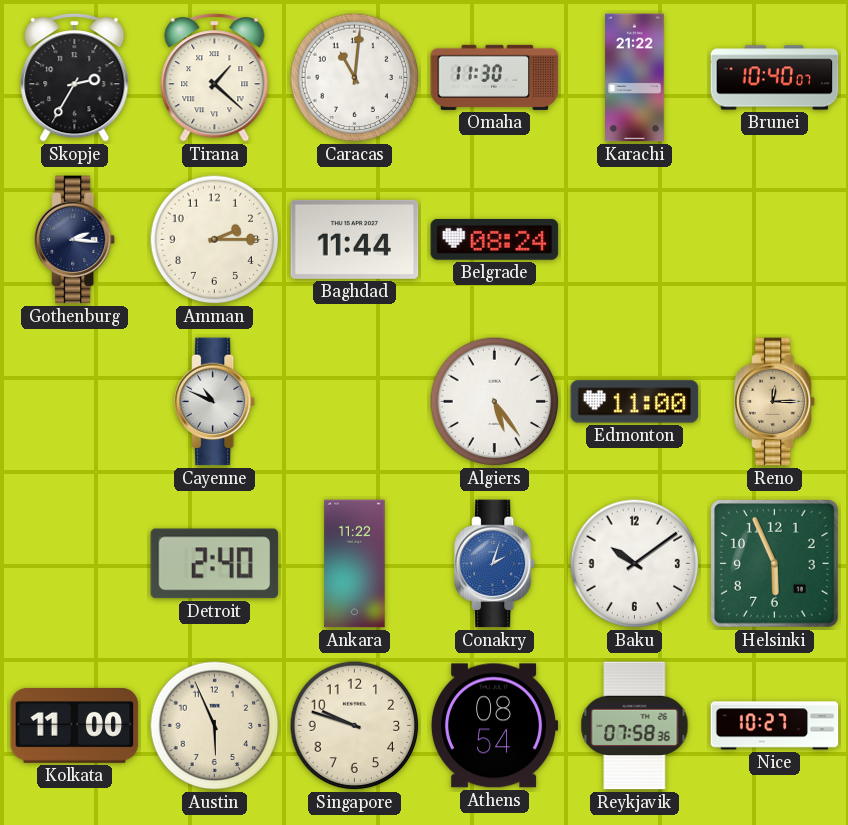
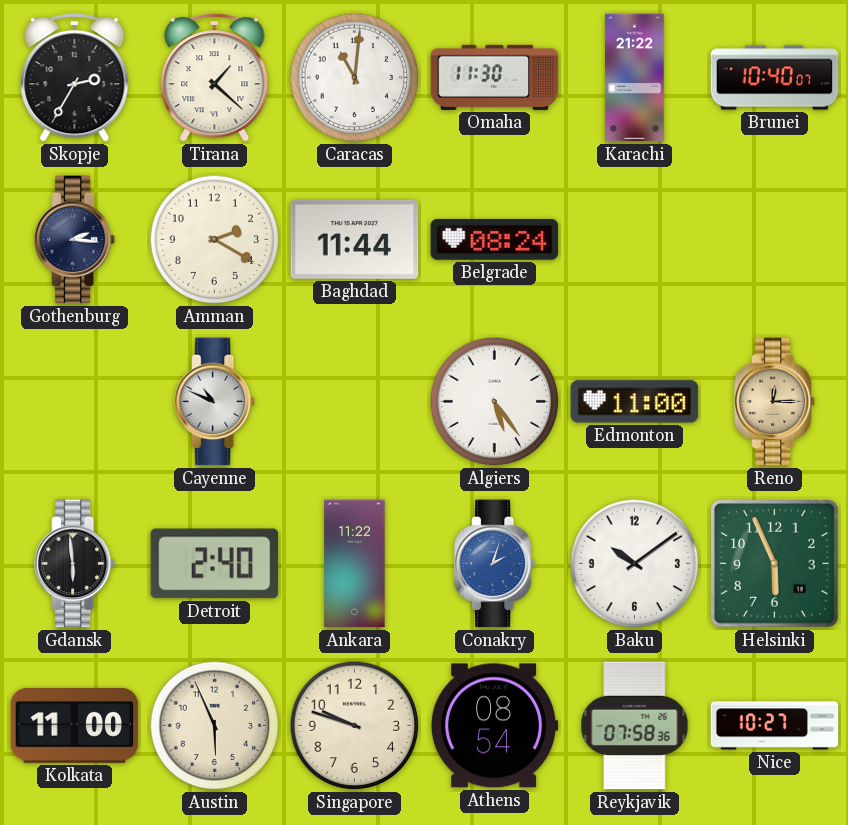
Amman: 2:15 -> 2:20 (215, 240)
Gdansk: none -> 5:59 (75, 564)
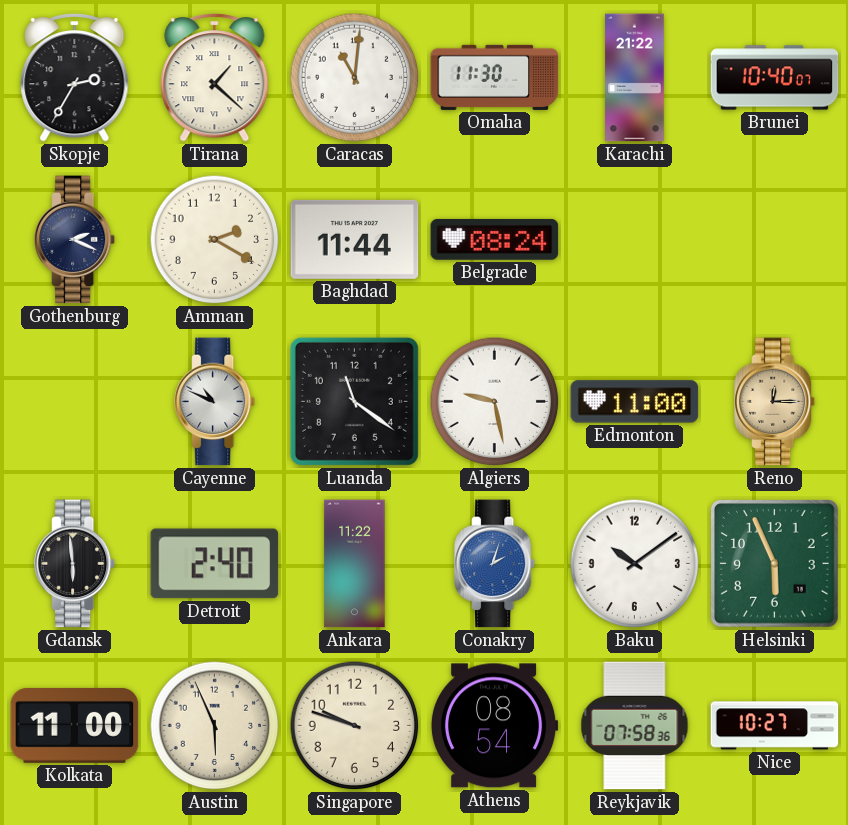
Gothenburg: 2:16 -> 2:19 (75, 240)
Luanda: none -> 11:21 (354, 401)
Algiers: 5:24 -> 9:28 (495, 402)
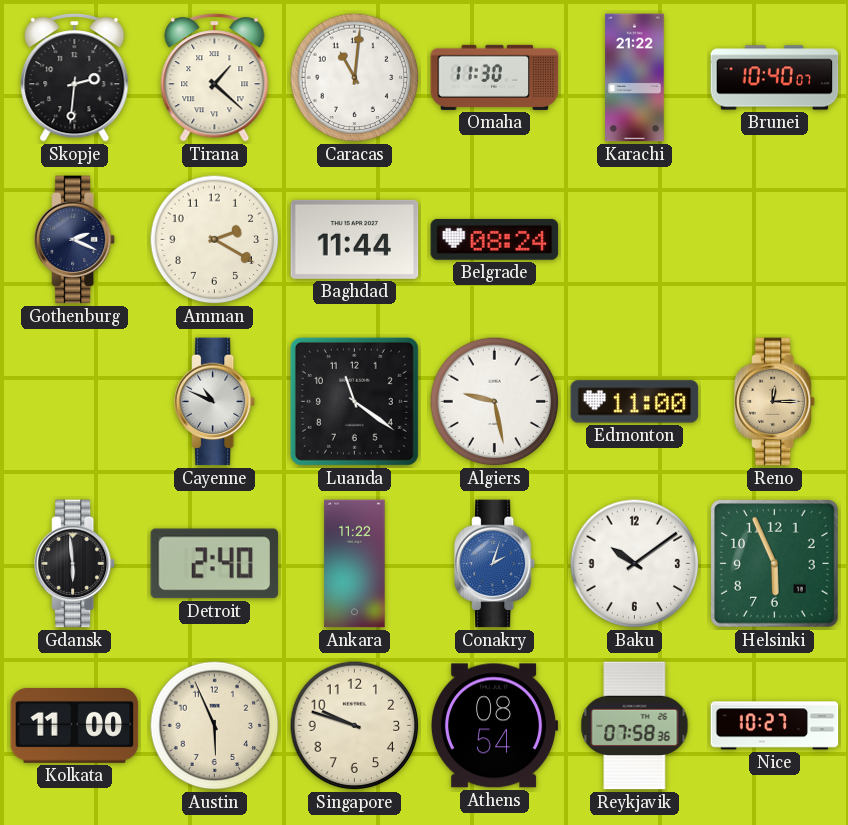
Skopje: 2:35 -> 2:31 (75, 78)
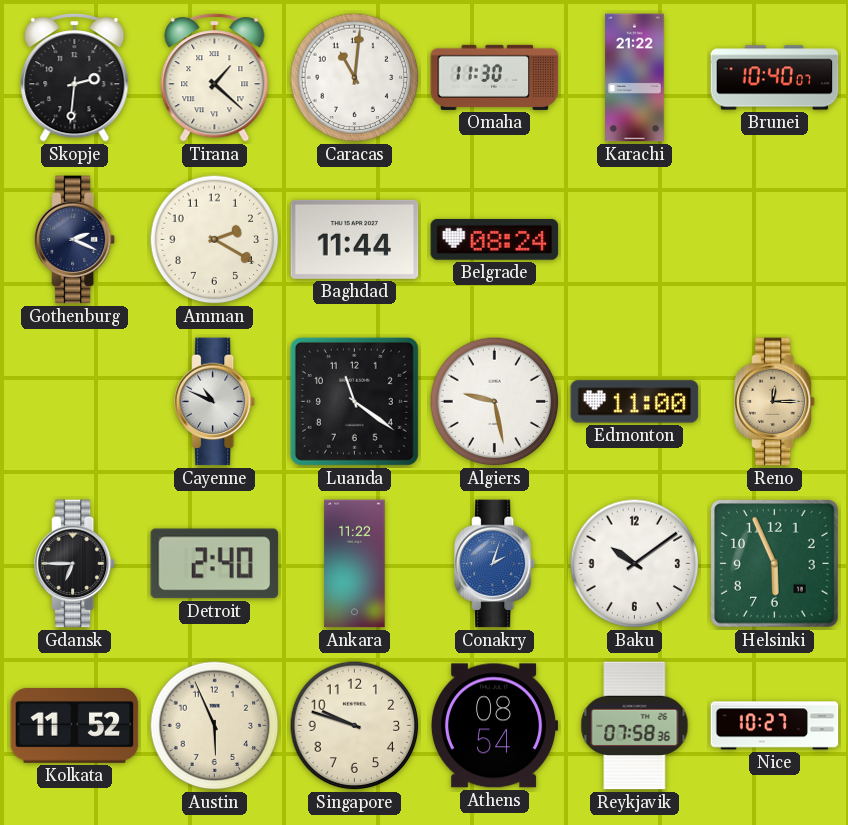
Gdansk: 5:59 -> 6:45 (75, 564)
Kolkata: 11:00 -> 11:52 (75, 725)
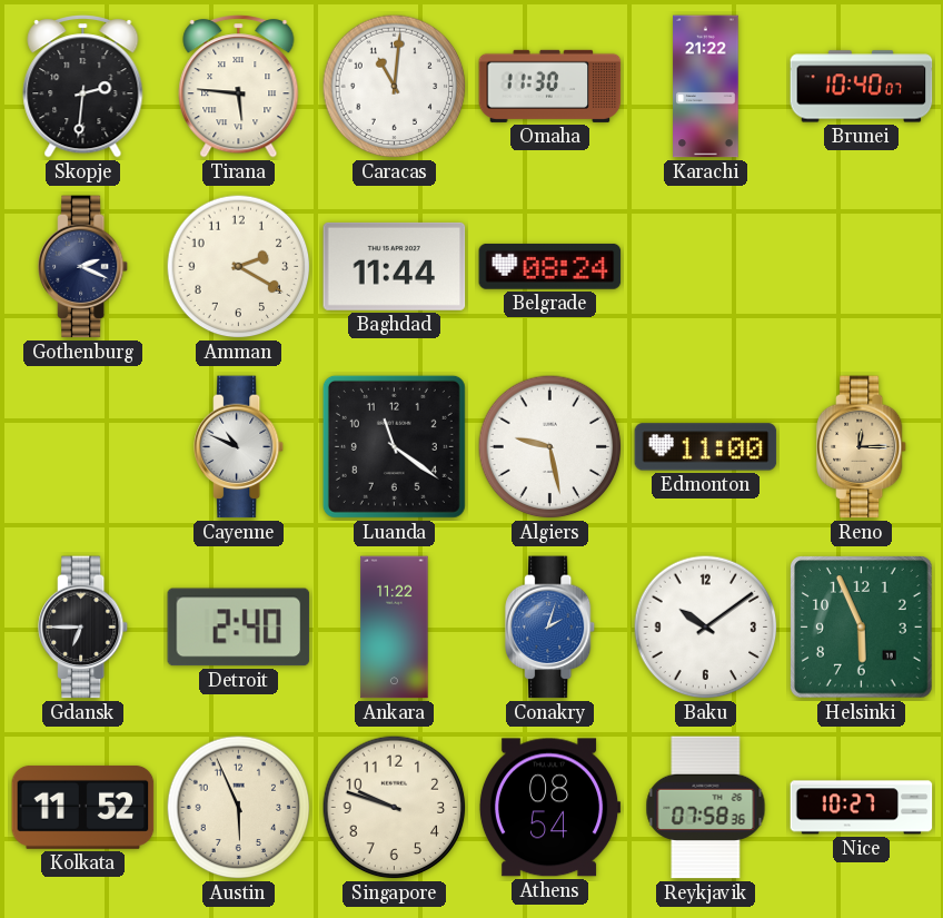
Tirana: 1:22 -> 5:46 (239, 87)
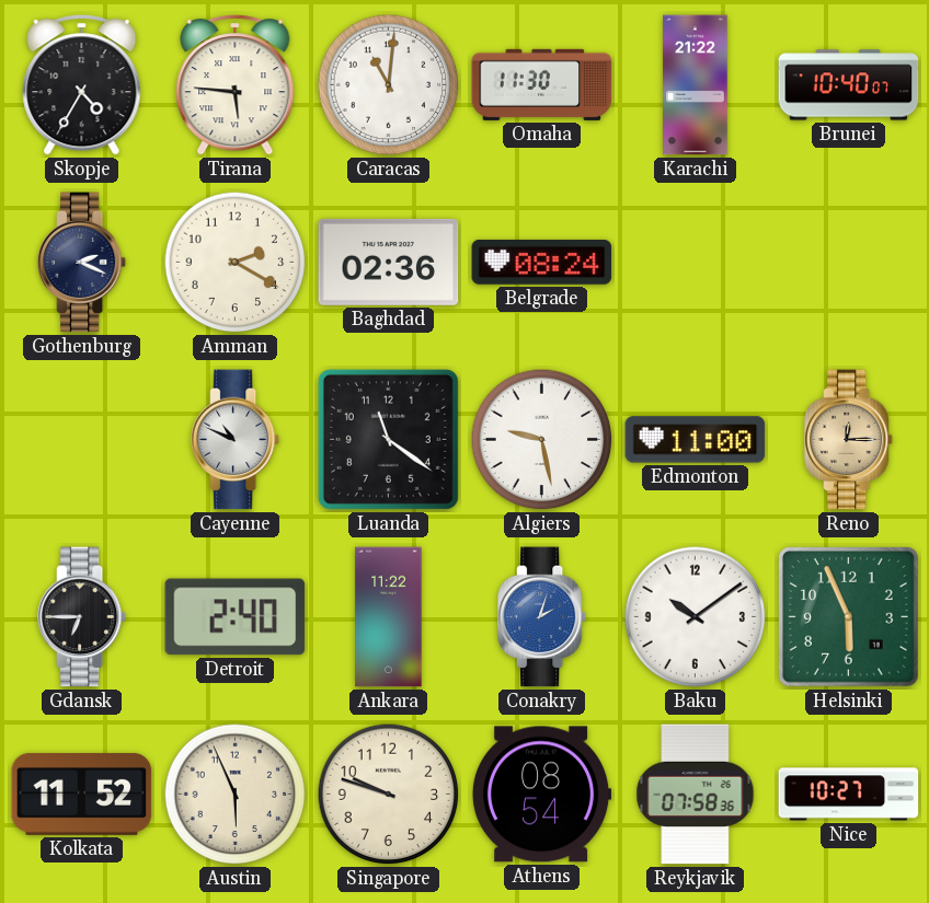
Skopje: 2:31 -> 4:35 (82, 85)
Baghdad: 11:44 -> 02:36 (389, 262)
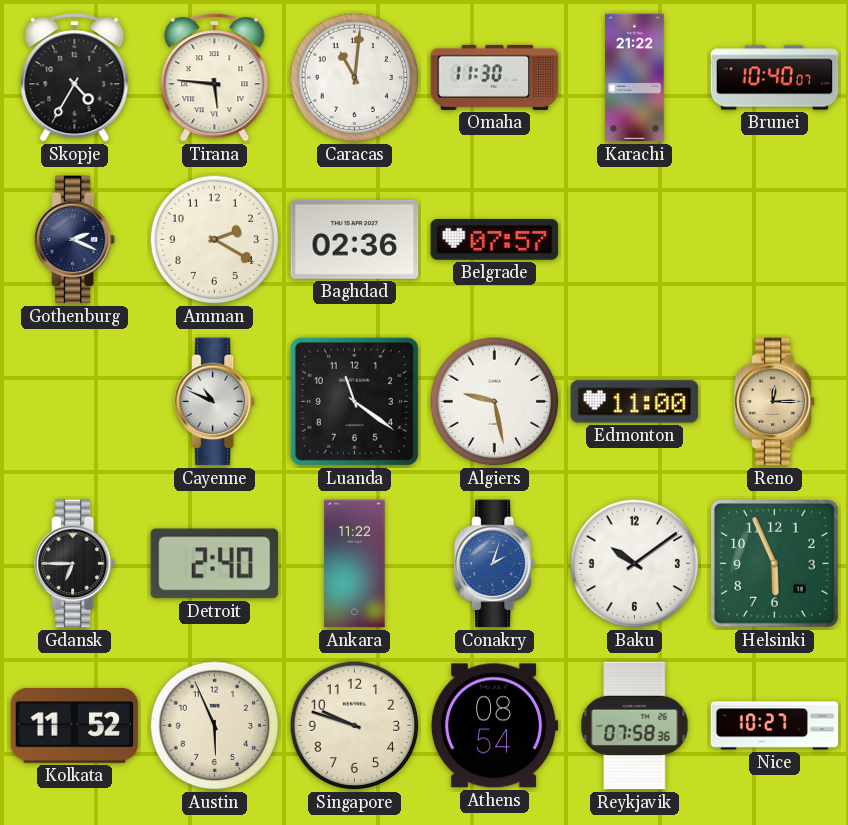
Belgrade: 08:24 -> 07:57 (495, 239)
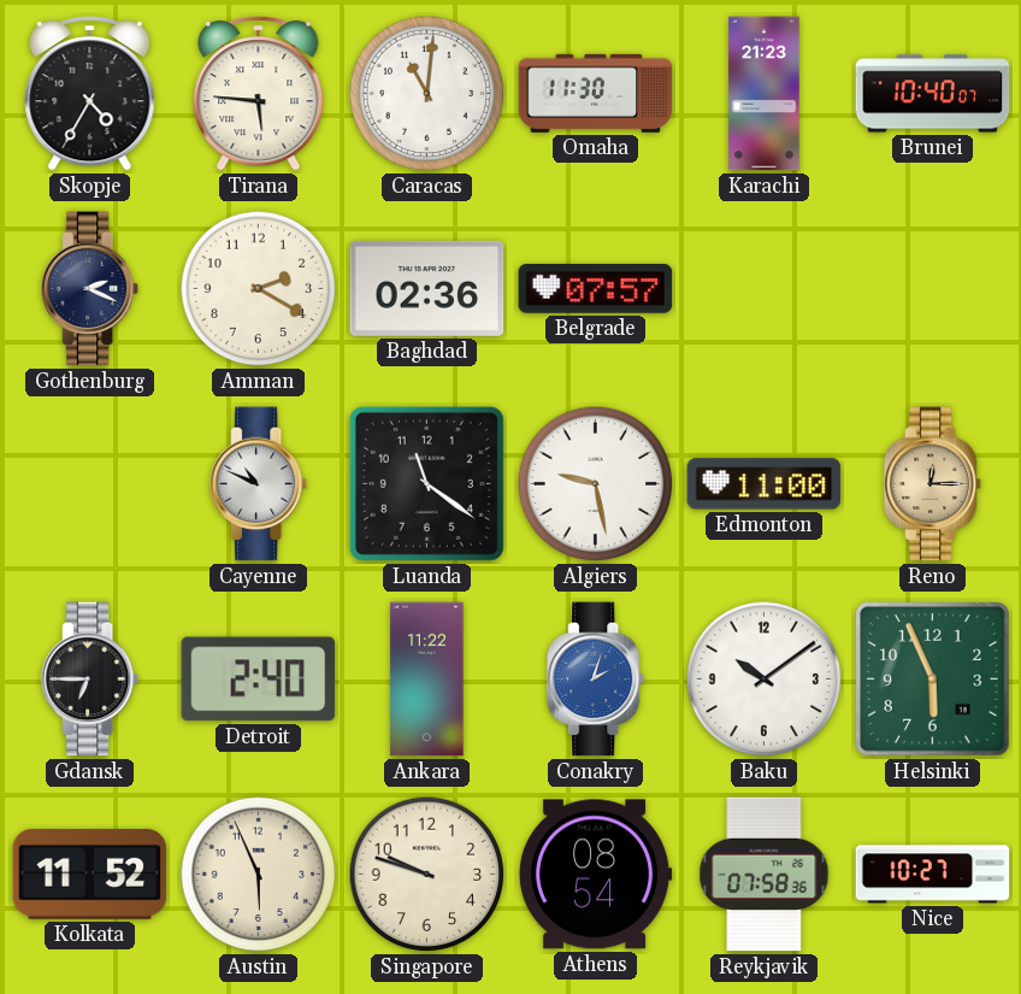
Karachi: 21:22 -> 21:23 (765, 94)
